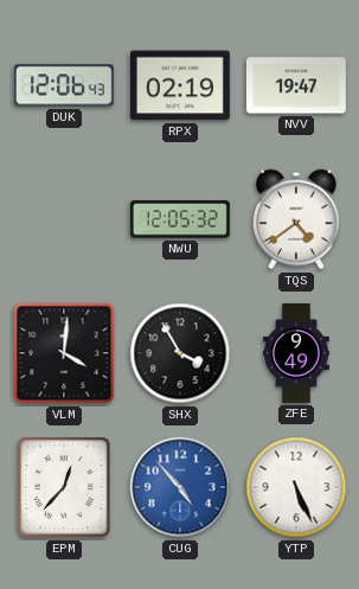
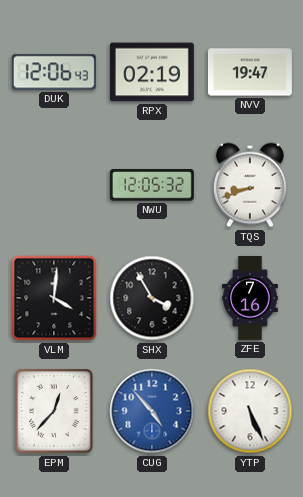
TQS: 4:39 -> 8:42 (250, 185)
ZFE: 9:49 -> 7:16 (250, 299)
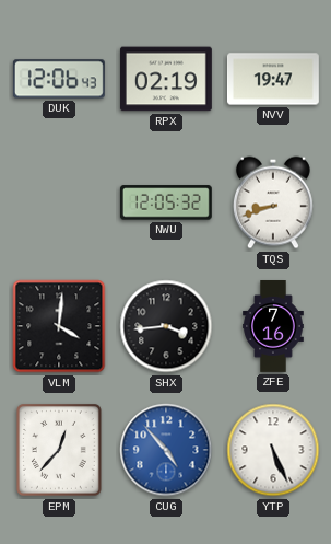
SHX: 3:55 -> 3:44 (166, 326)
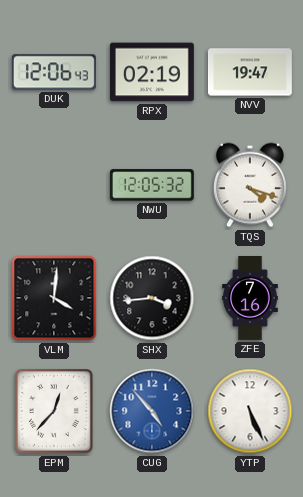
TQS: 8:42 -> 4:18 (250, 185)
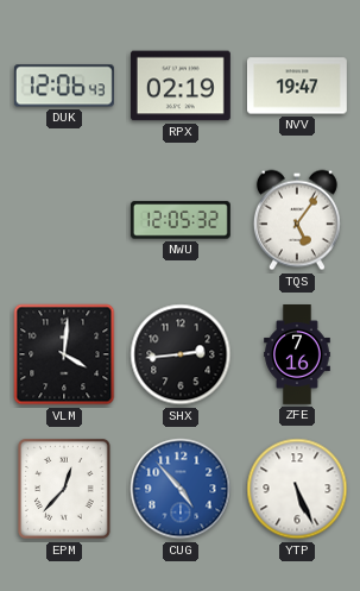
TQS: 4:18 -> 5:06 (297, 220)
SHX: 3:44 -> 2:44 (181, 354)
